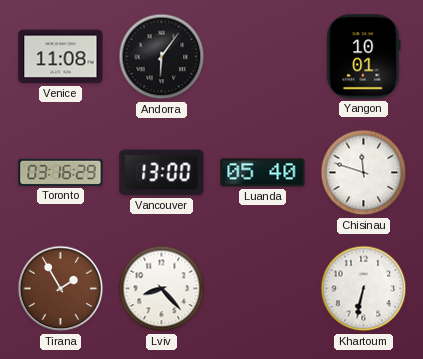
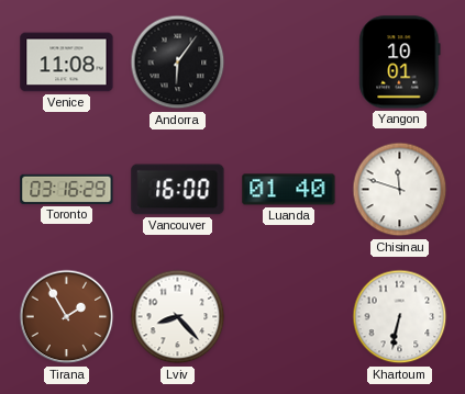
Vancouver: 13:00 -> 16:00 (178, 190)
Luanda: 05:40 -> 01:40 (289, 190)
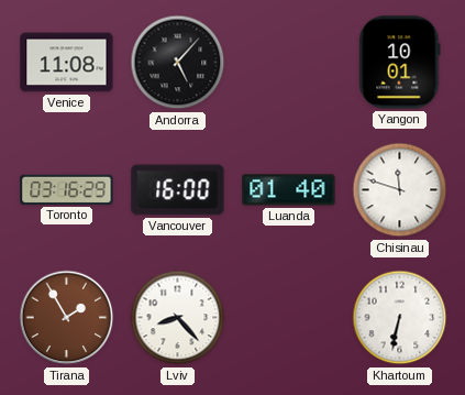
Andorra: 6:06 -> 5:07 (178, 63)
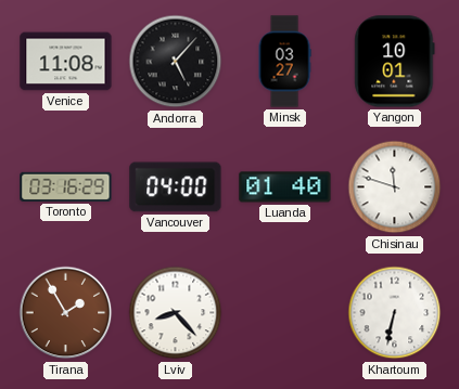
Minsk: none -> 03:27 (284, 62)
Vancouver: 16:00 -> 04:00 (176, 187)
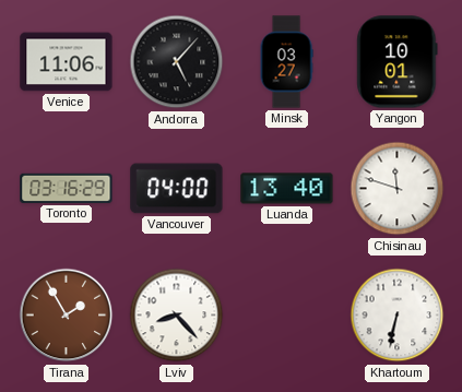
Venice: 11:08 -> 11:06 (67, 62)
Luanda: 01:40 -> 13:40 (287, 189)
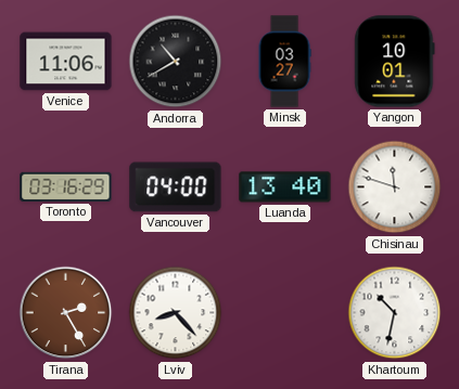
Andorra: 5:07 -> 10:40 (176, 62)
Tirana: 1:55 -> 2:25 (66, 313)
Khartoum: 6:32 -> 10:32 (395, 313)
